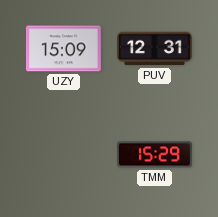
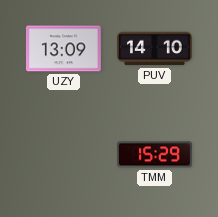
UZY: 15:09 -> 13:09 (63, 49)
PUV: 12:31 -> 14:10 (154, 49)
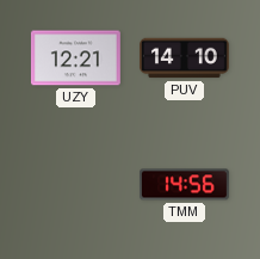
UZY: 13:09 -> 12:21 (75, 58)
TMM: 15:29 -> 14:56 (184, 185)
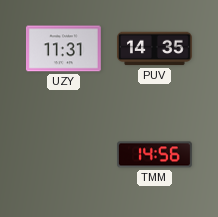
UZY: 12:21 -> 11:31 (63, 49)
PUV: 14:10 -> 14:35 (154, 49)
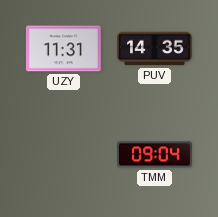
TMM: 14:56 -> 09:04 (154, 155)
